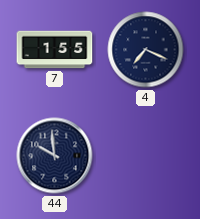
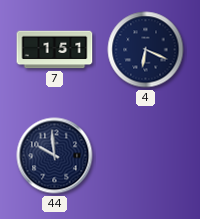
7: 1:55 -> 1:51 (55, 50)
4: 7:19 -> 6:19 (146, 50)
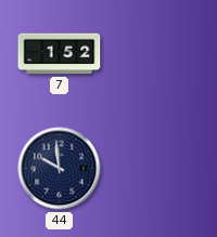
7: 1:51 -> 1:52 (60, 54)
4: 6:19 -> none (146, 50)
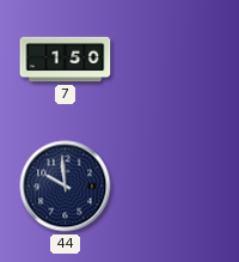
7: 1:52 -> 1:50 (66, 60)
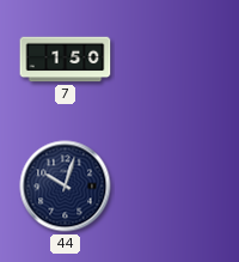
44: 9:59 -> 10:03 (66, 187)
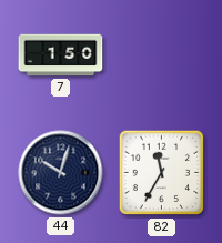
82: none -> 11:35 (162, 173)
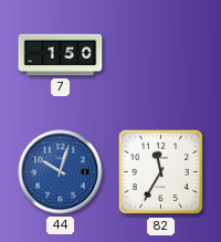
44 dial: navy -> blue (61, 172)
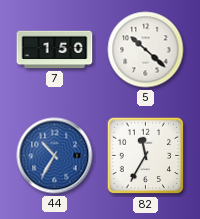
5: none -> 10:22 (146, 50)
44: 10:03 -> 10:35 (55, 156)
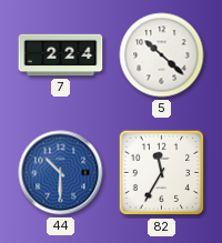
7: 1:50 -> 2:24 (61, 55)
44: 10:35 -> 10:30 (61, 173)
